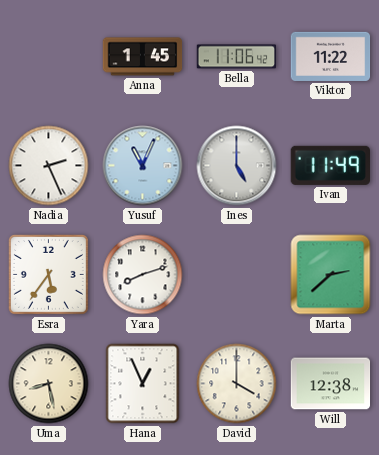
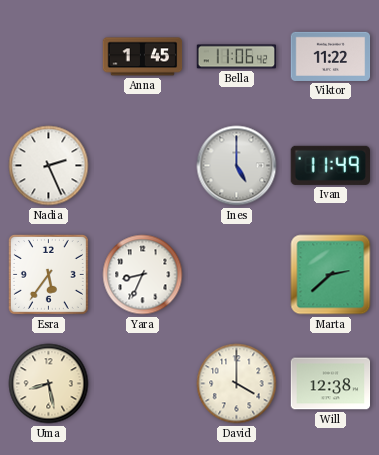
Yusuf: 11:04 -> none (143, 166)
Yara: 8:12 -> 8:34 (143, 275)
Hana: 12:56 -> none (143, 384)
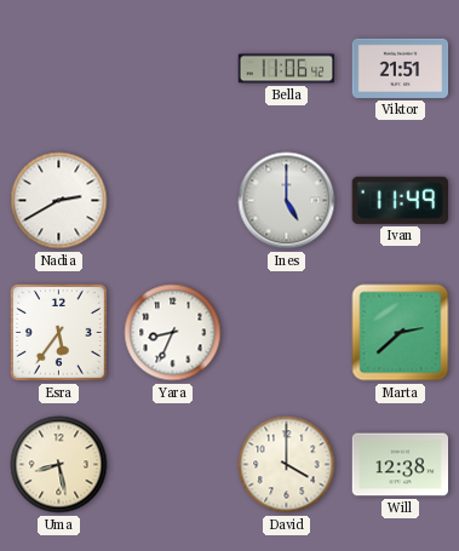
Anna: 1:45 -> none (143, 57)
Viktor: 11:22 -> 21:51 (401, 68)
Nadia: 2:26 -> 2:40 (59, 201)
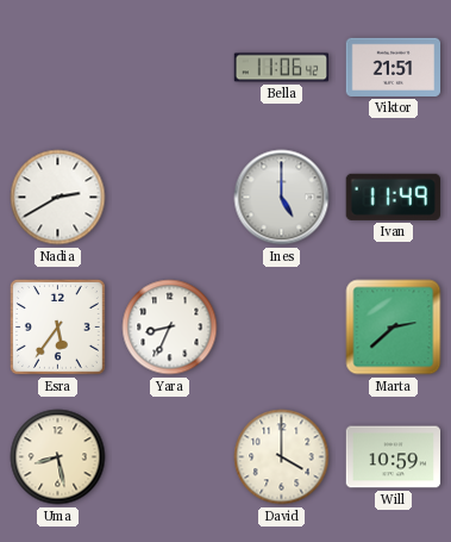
Will: 12:38 -> 10:59 (394, 457)
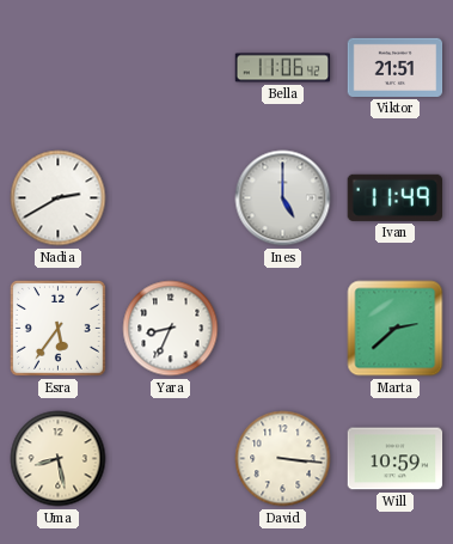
David: 4:00 -> 3:16 (283, 459)
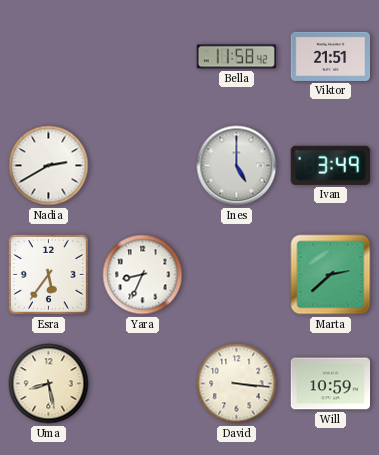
Bella: 11:06 -> 11:58 (237, 57)
Ivan: 11:49 -> 3:49 (330, 165)
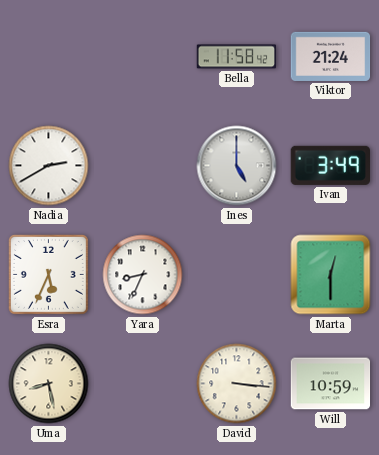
Viktor: 21:51 -> 21:24 (331, 56)
Esra: 5:36 -> 5:34 (48, 274)
Marta: 2:38 -> 12:30 (331, 275)
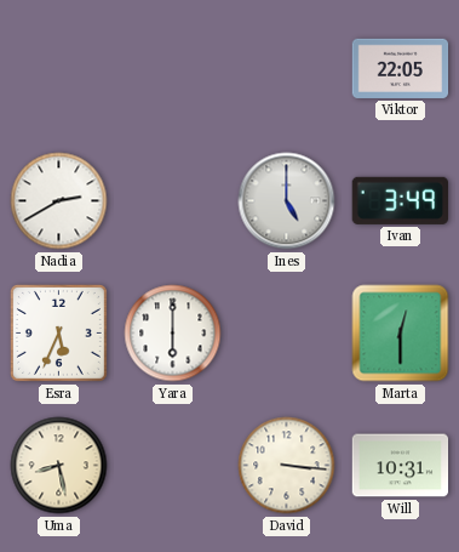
Bella: 11:58 -> none (237, 57)
Viktor: 21:24 -> 22:05 (401, 68)
Yara: 8:34 -> 6:00 (173, 334)
Will: 10:59 -> 10:31 (401, 466)
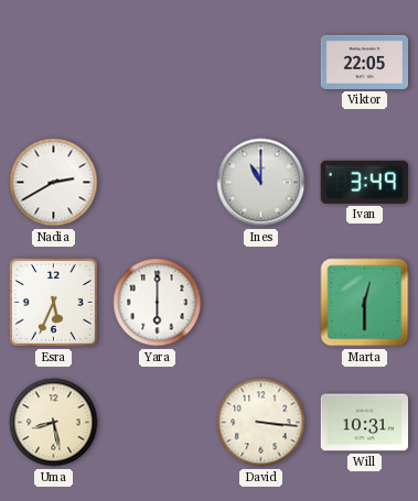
Ines: 5:00 -> 11:00 (261, 183)
